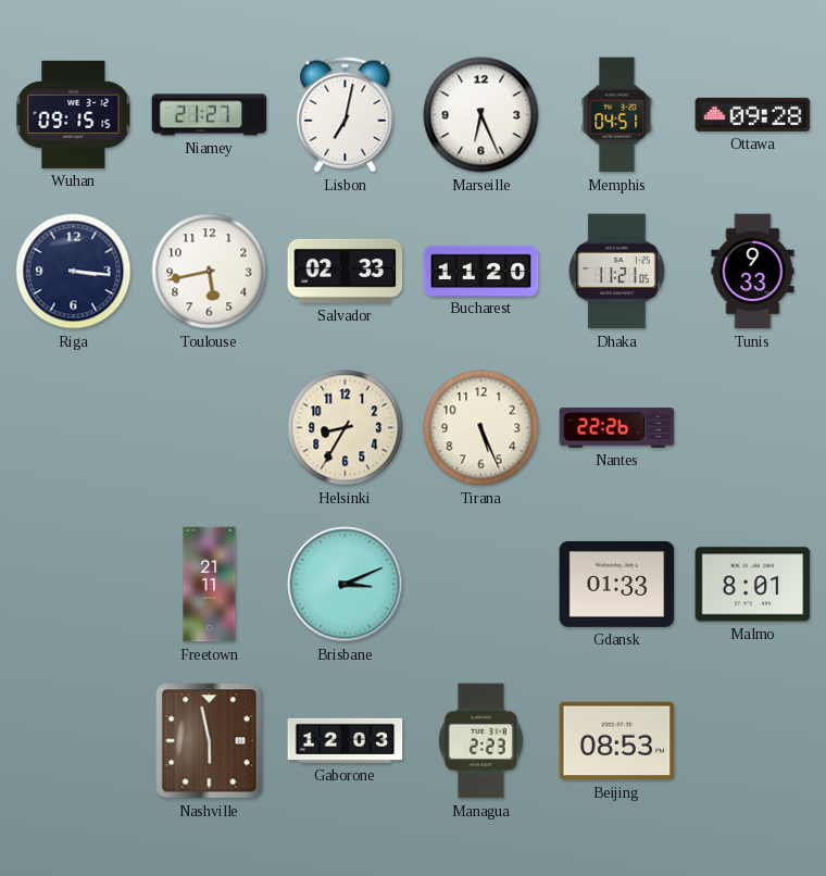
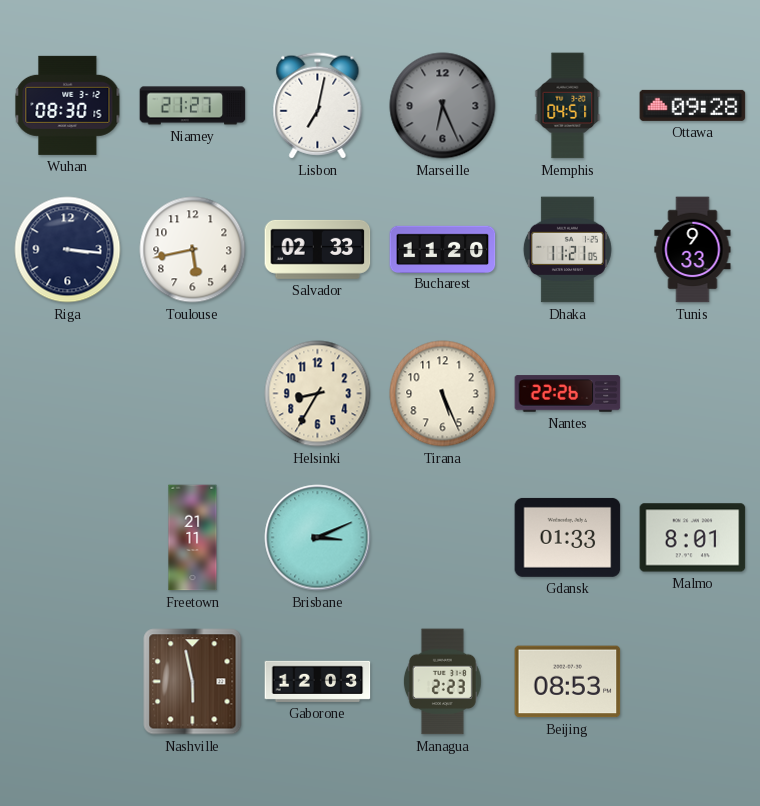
Wuhan: 09:15 -> 08:30 (68, 105)
Marseille dial: white -> grey (443, 106)
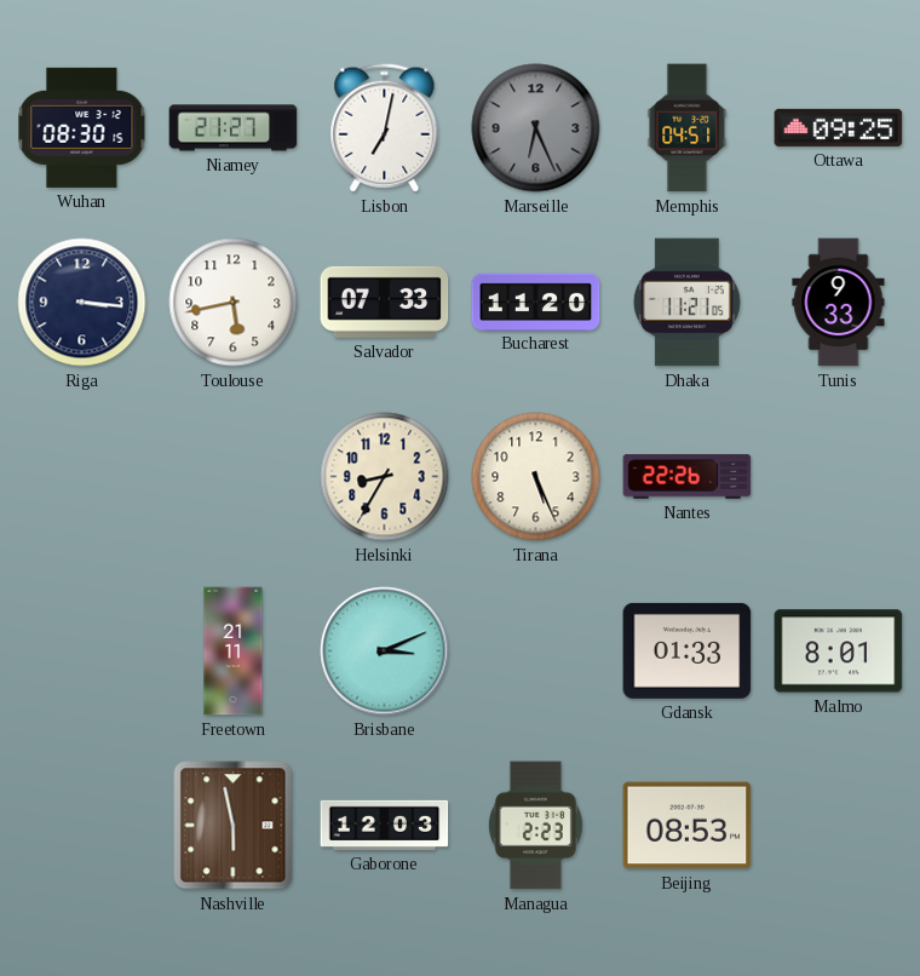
Ottawa: 09:28 -> 09:25 (839, 127)
Salvador: 02:33 -> 07:33 (385, 302)
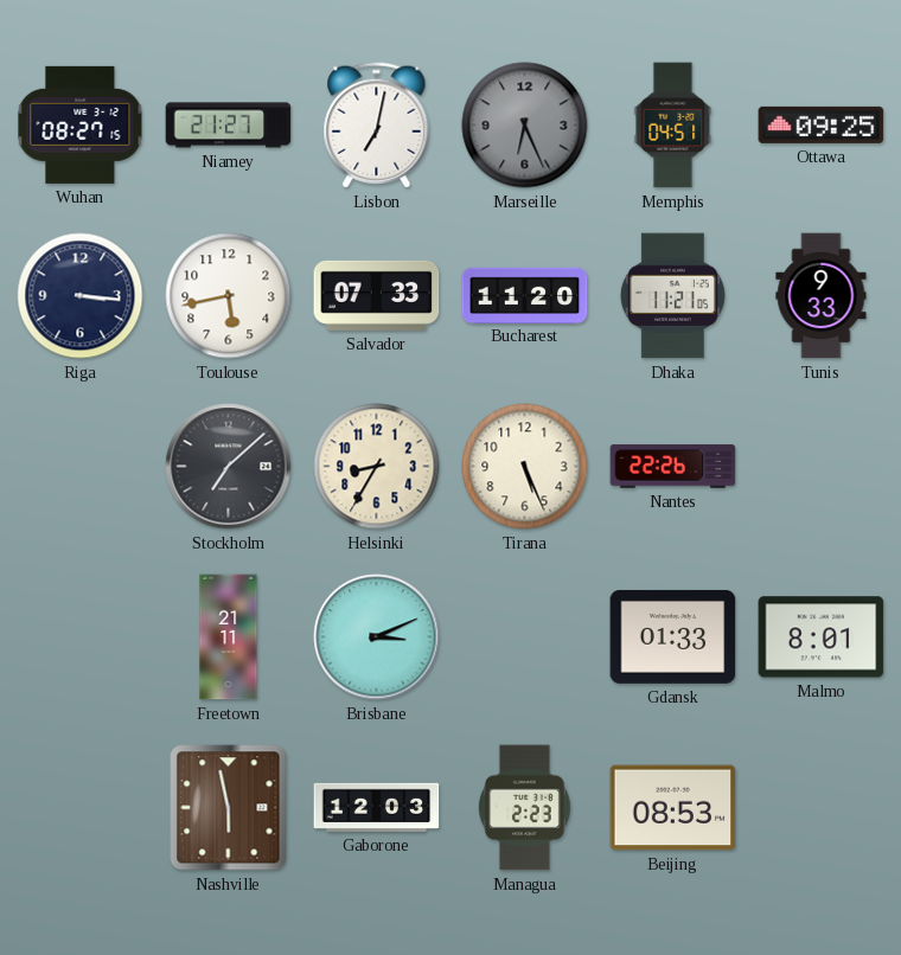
Wuhan: 08:30 -> 08:27 (81, 124)
Stockholm: none -> 7:08 (229, 467)
